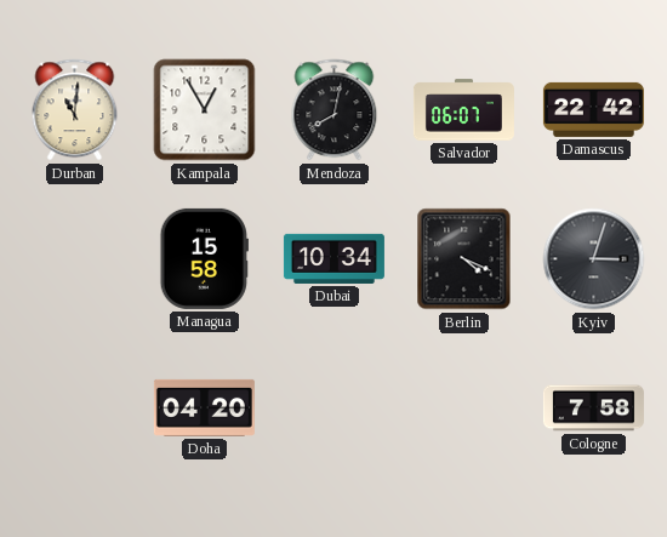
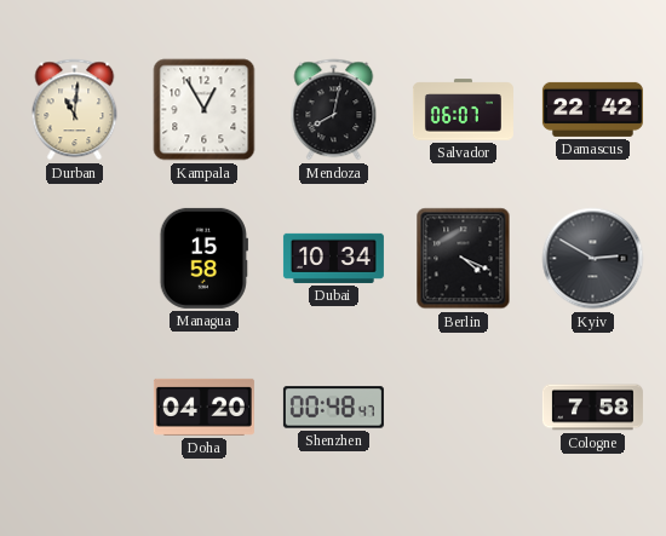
Kyiv: 3:03 -> 2:50 (593, 259)
Shenzhen: none -> 00:48 (333, 408)
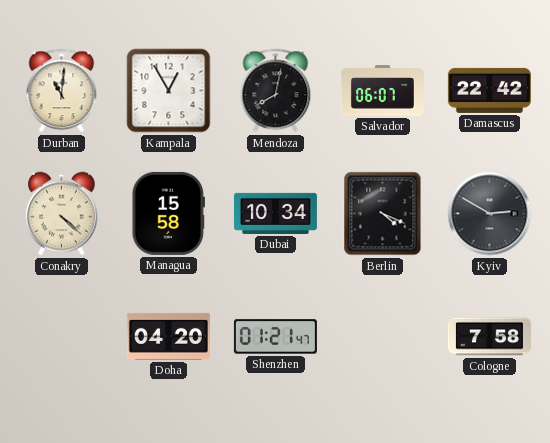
Conakry: none -> 4:22 (62, 214)
Shenzhen: 00:48 -> 01:21 (275, 337)
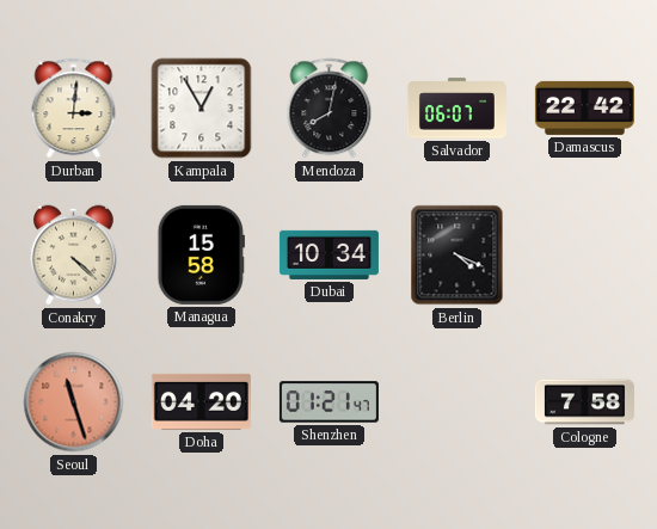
Durban: 11:01 -> 3:01 (74, 109)
Kyiv: 2:50 -> none (490, 214)
Seoul: none -> 11:27 (74, 402)
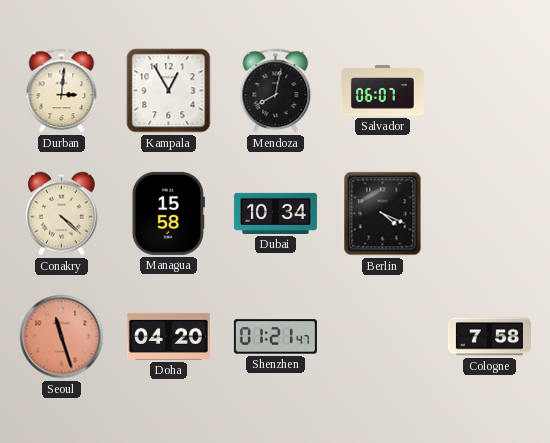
Damascus: 22:42 -> none (584, 107)
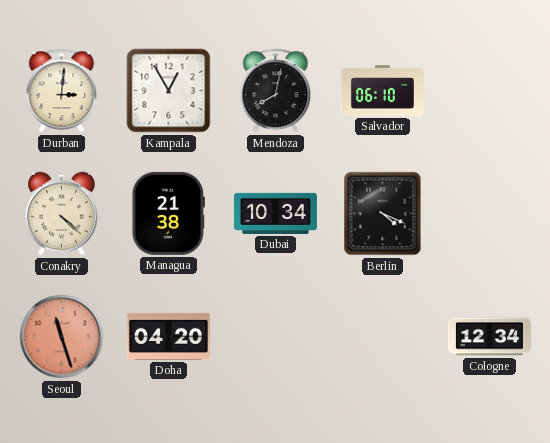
Salvador: 06:07 -> 06:10 (382, 91)
Managua: 15:58 -> 21:38 (168, 213)
Shenzhen: 01:21 -> none (275, 337)
Cologne: 7:58 -> 12:34 (489, 337)
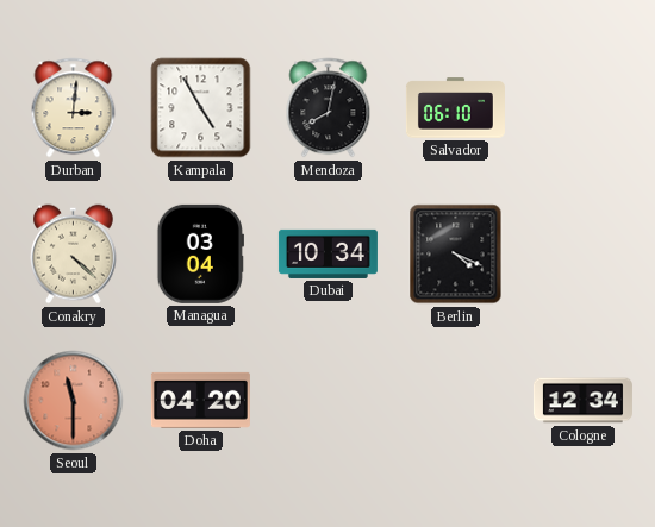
Kampala: 12:55 -> 4:55 (201, 108)
Managua: 21:38 -> 03:04 (200, 253)
Seoul: 11:27 -> 11:30 (74, 401)
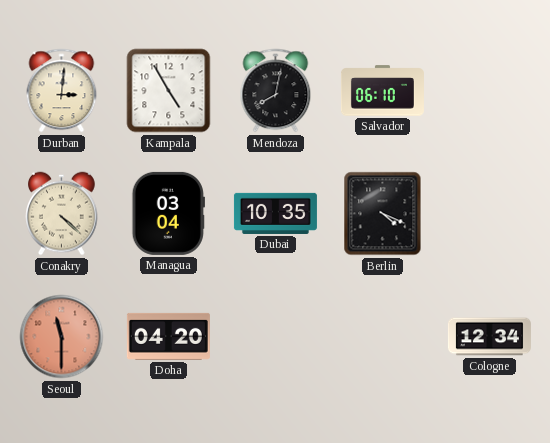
Dubai: 10:34 -> 10:35 (275, 213)
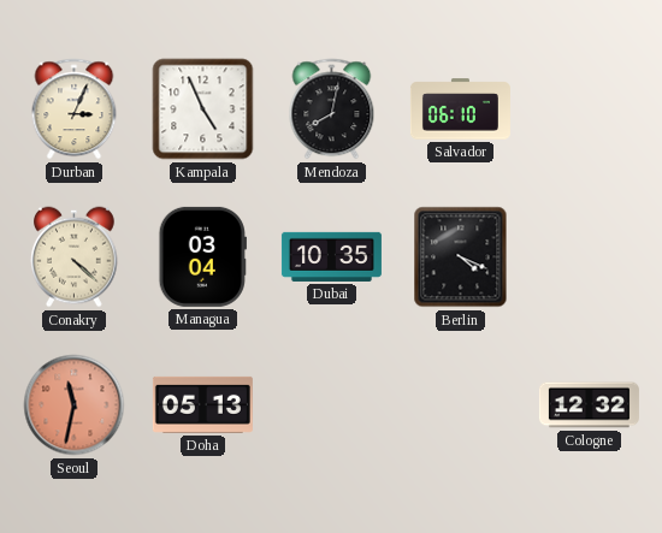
Durban: 3:01 -> 3:04 (75, 109)
Kampala: 4:55 -> 4:56 (203, 109)
Seoul: 11:30 -> 11:32 (75, 405)
Doha: 04:20 -> 05:13 (202, 404)
Cologne: 12:34 -> 12:32 (589, 405)
